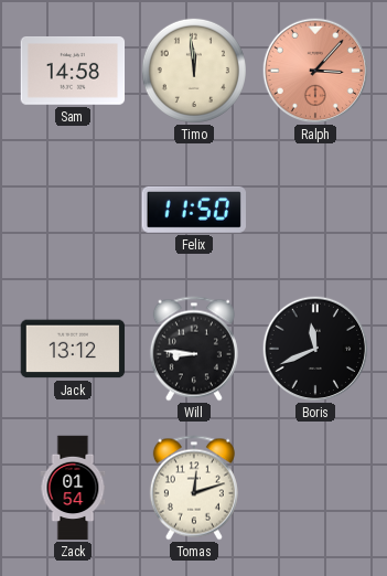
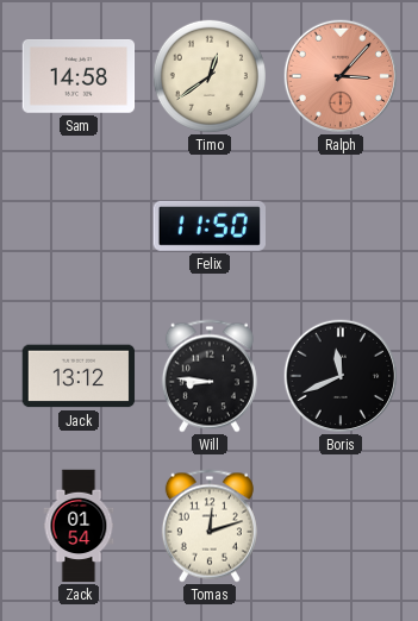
Timo: 11:59 -> 12:39 (210, 76)
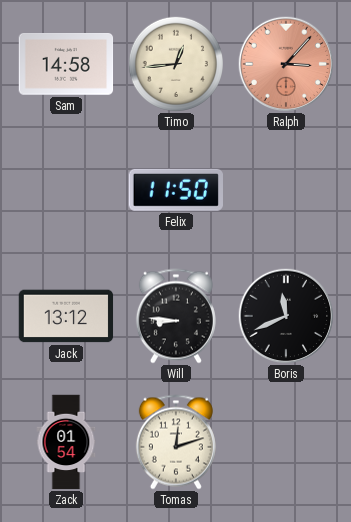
Timo: 12:39 -> 12:44 (176, 64)
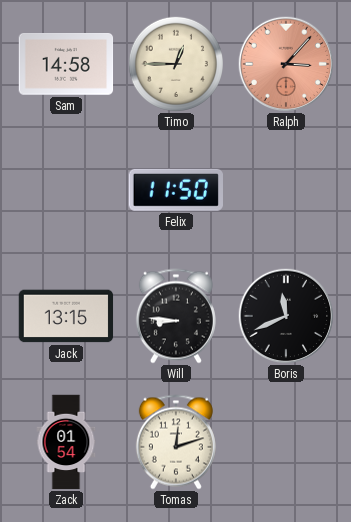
Timo: 12:44 -> 12:45 (176, 64)
Jack: 13:12 -> 13:15 (66, 316)
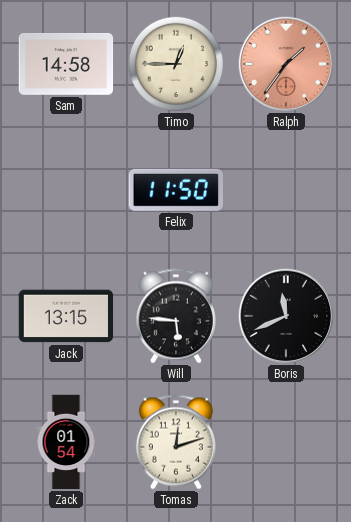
Ralph: 3:07 -> 1:36 (286, 64)
Will: 8:46 -> 5:46 (176, 316)
